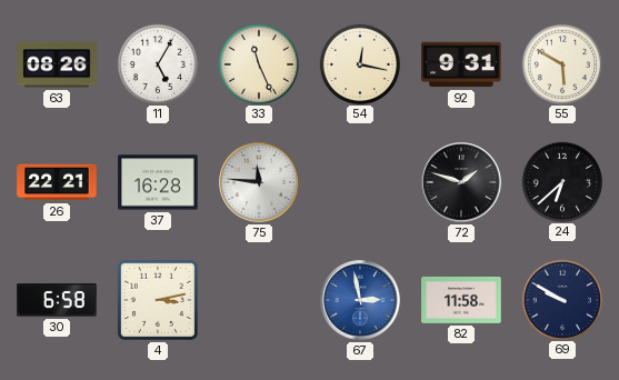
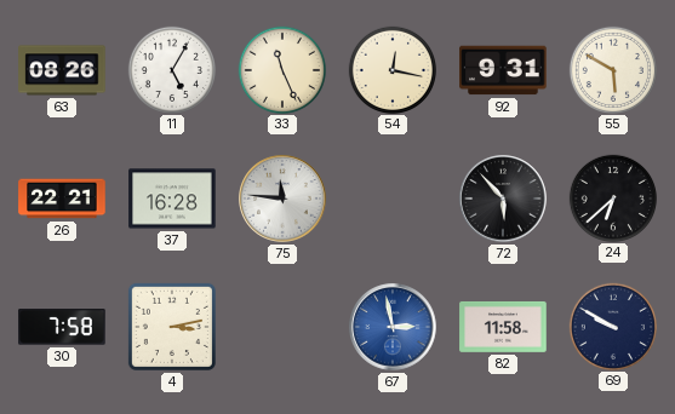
72: 1:48 -> 5:53 (503, 199)
30: 6:58 -> 7:58 (62, 327)
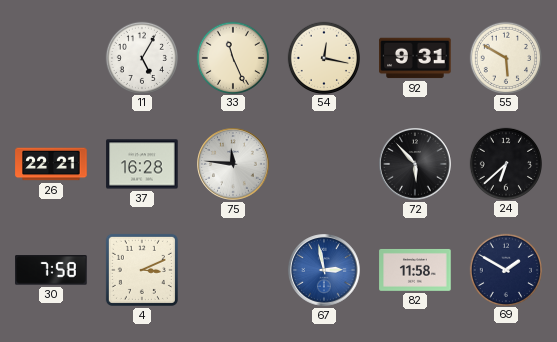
63: 08:26 -> none (62, 70)
4: 3:13 -> 3:11 (142, 270)
69: 9:50 -> 1:50 (505, 269)
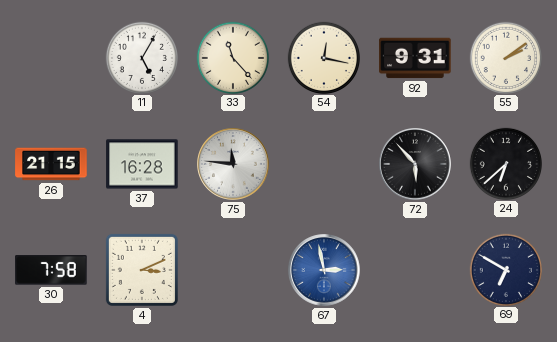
33: 11:26 -> 11:23 (232, 57)
55: 5:50 -> 2:09 (505, 57)
26: 22:21 -> 21:15 (51, 164)
82: 11:58 -> none (415, 270)
69: 1:50 -> 6:50 (505, 269)
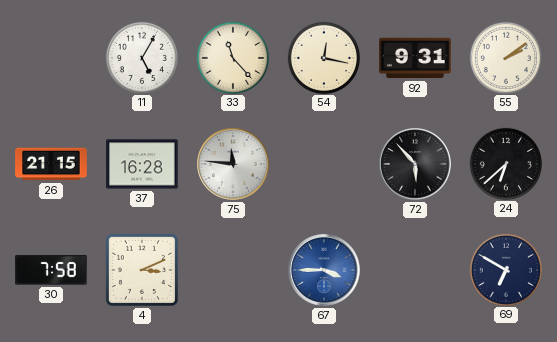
67: 2:58 -> 3:45 (324, 270)
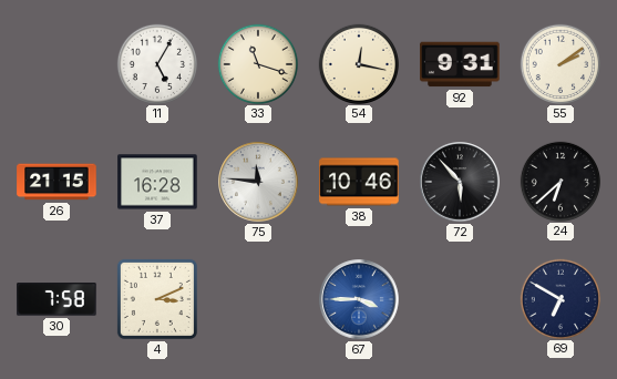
33: 11:23 -> 11:18 (257, 63)
38: none -> 10:46 (359, 182)
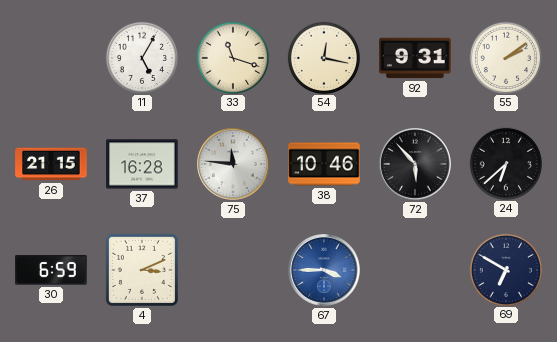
30: 7:58 -> 6:59 (51, 270)
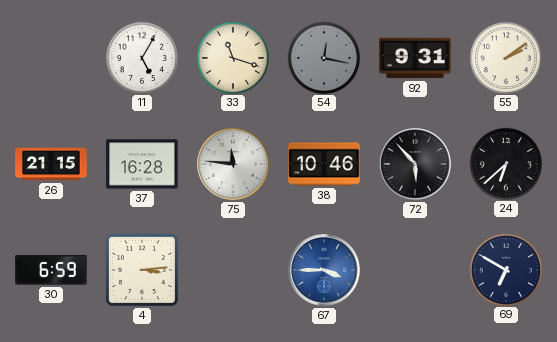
54 dial: cream -> grey (323, 57)
4: 3:11 -> 3:14 (142, 270)
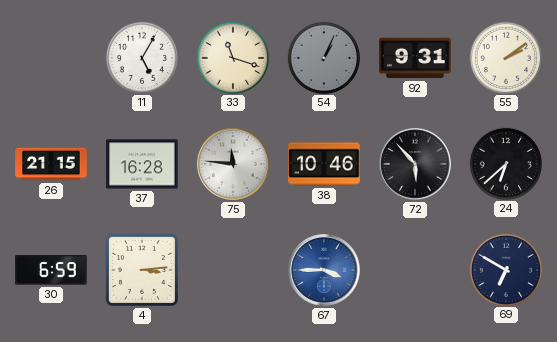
54: 12:17 -> 1:04 (323, 57)
